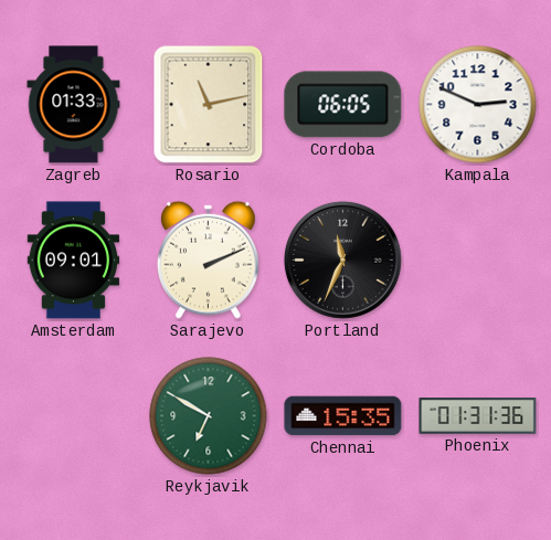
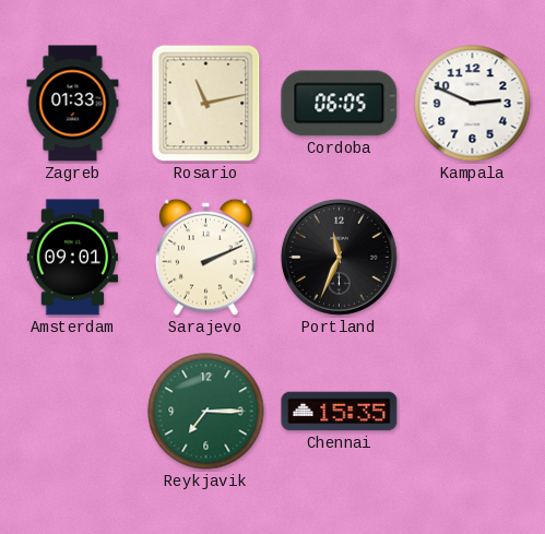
Reykjavik: 6:50 -> 7:15 (206, 412)
Phoenix: 01:31 -> none (478, 416)
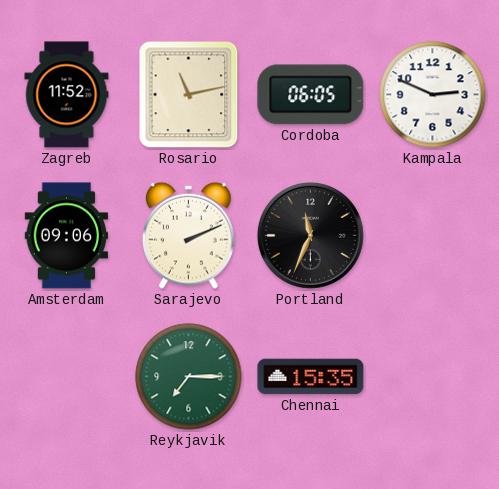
Zagreb: 01:33 -> 11:52 (67, 95)
Amsterdam: 09:01 -> 09:06 (67, 236)
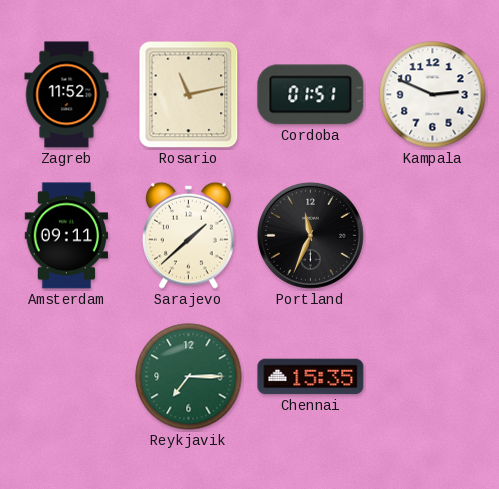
Cordoba: 06:05 -> 01:51 (311, 95)
Amsterdam: 09:06 -> 09:11 (67, 236)
Sarajevo: 2:11 -> 1:38 (188, 235)
